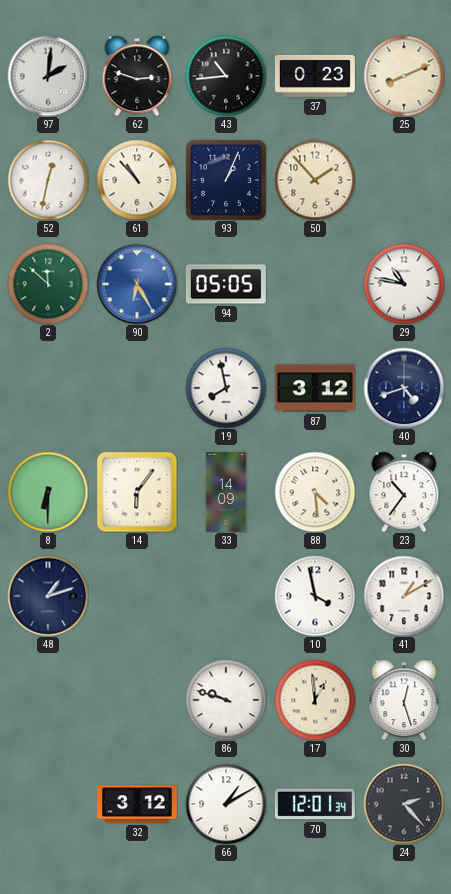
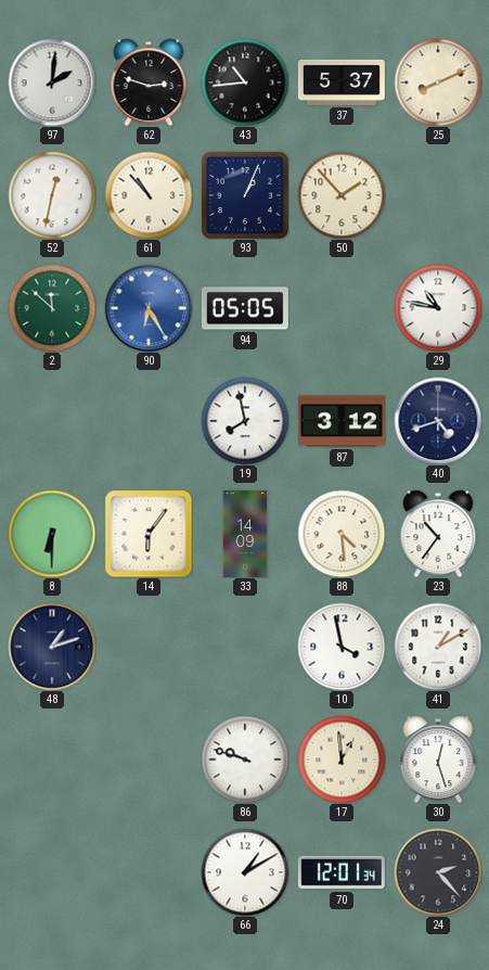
37: 0:23 -> 5:37 (342, 82)
32: 3:12 -> none (137, 804)
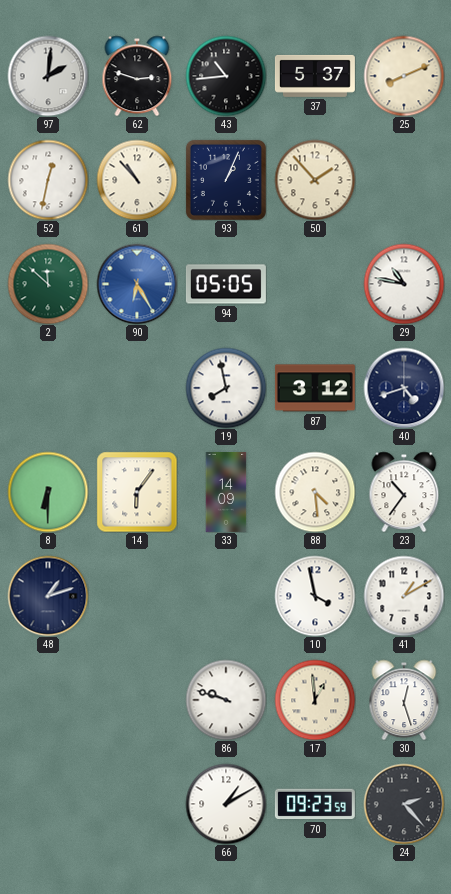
70: 12:01 -> 09:23 (315, 804)
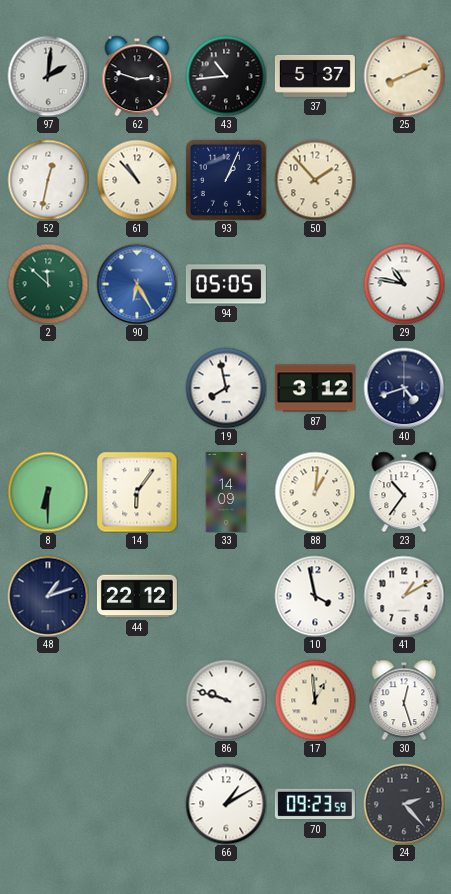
88: 4:29 -> 1:01 (315, 492)
44: none -> 22:12 (137, 596)
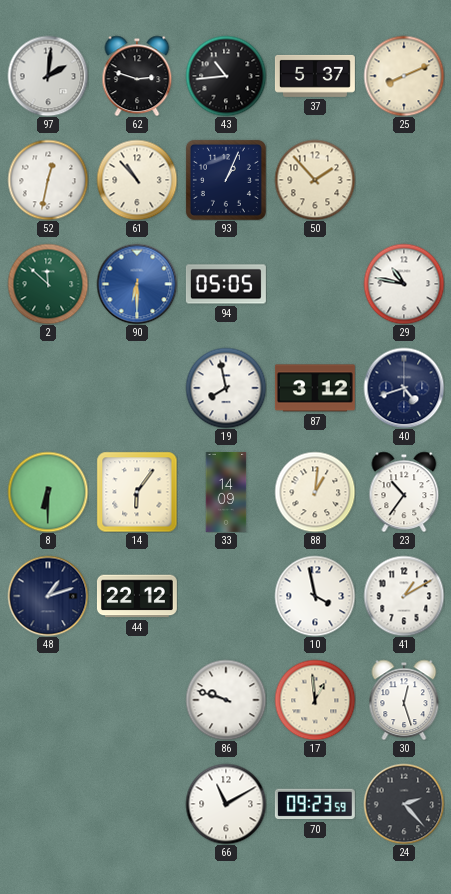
90: 6:25 -> 6:30 (137, 284)
66: 1:10 -> 11:10 (226, 804)
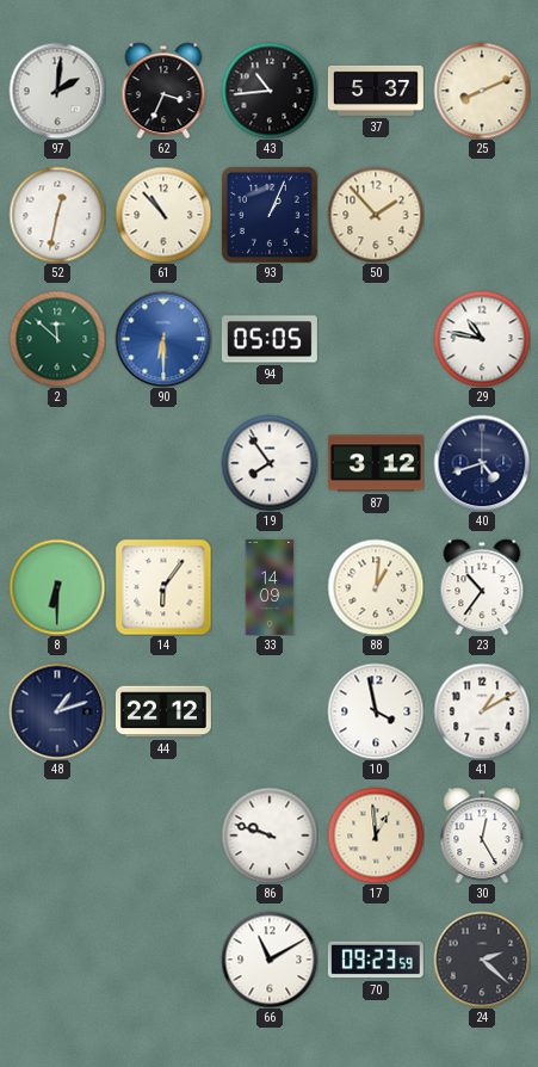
62: 2:48 -> 3:34 (163, 91)
19: 7:58 -> 7:54 (270, 463)
30: 12:27 -> 12:25 (482, 835)
24: 2:23 -> 2:22 (482, 960)
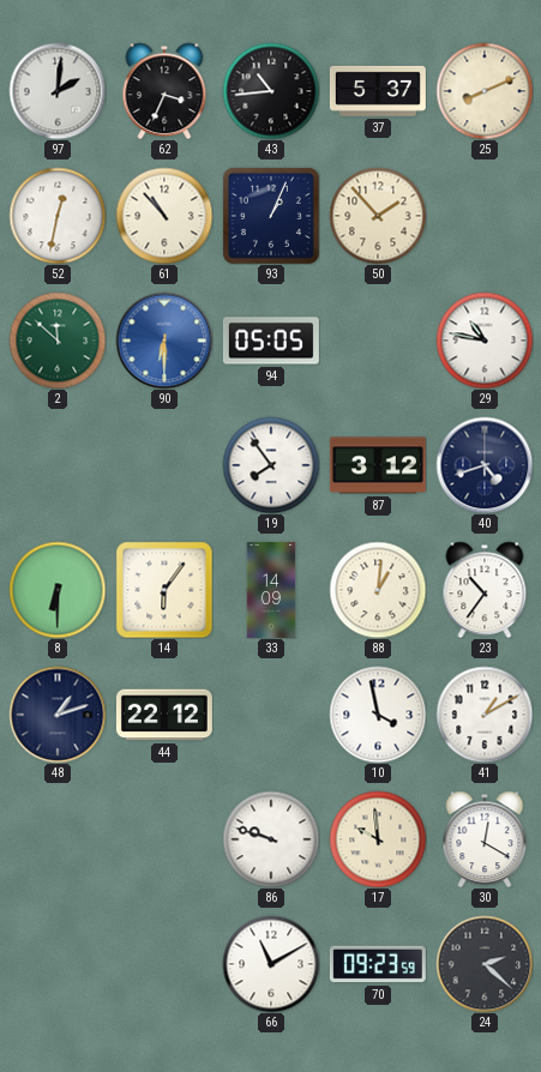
17: 12:59 -> 9:59 (378, 839)
30: 12:25 -> 12:20 (485, 839)
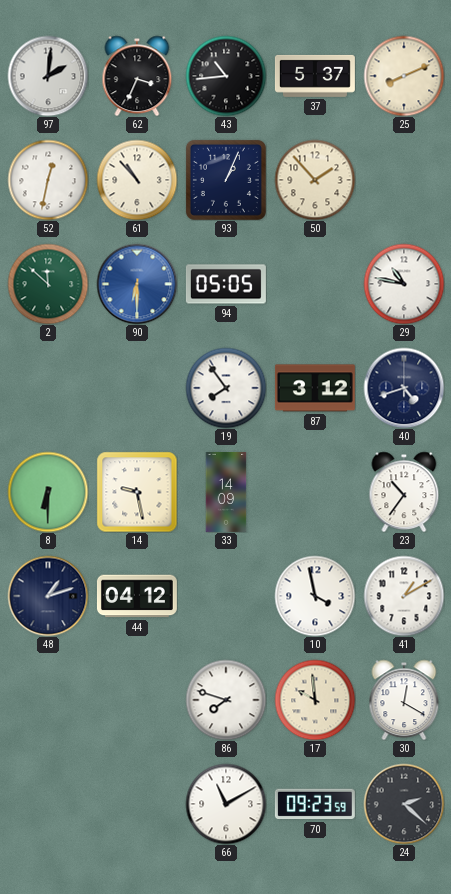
14: 6:06 -> 9:28 (137, 492)
88: 1:01 -> none (378, 590)
44: 22:12 -> 04:12 (137, 596)
86: 9:48 -> 7:48 (226, 700)
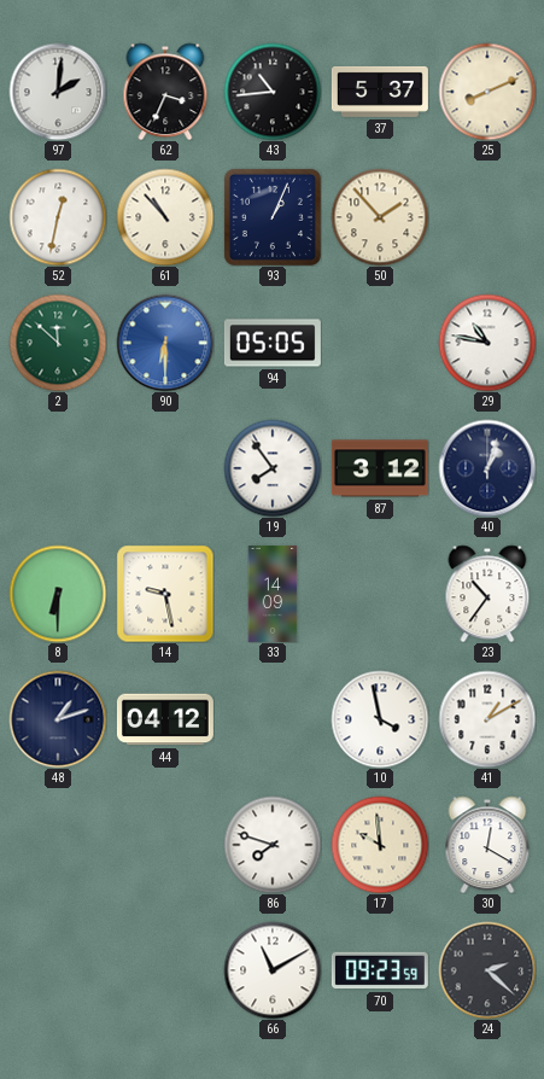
40: 4:42 -> 1:03 (487, 468)
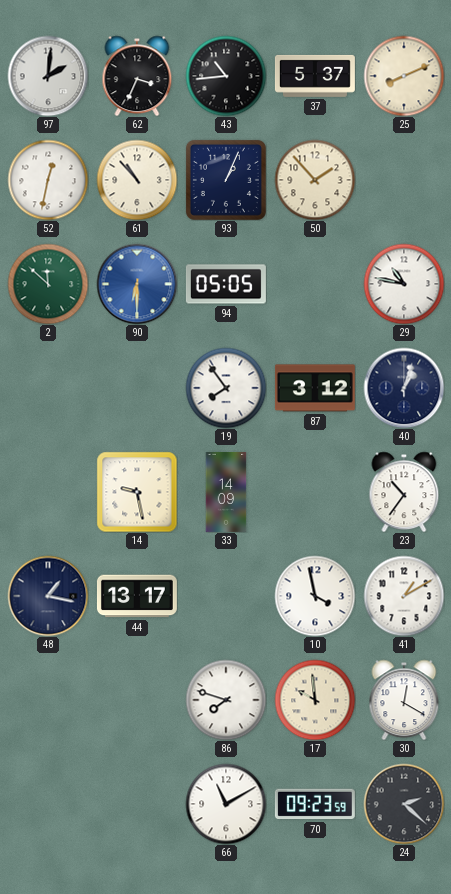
8: 6:30 -> none (58, 594)
48: 1:12 -> 1:17 (48, 596)
44: 04:12 -> 13:17 (137, 596)
